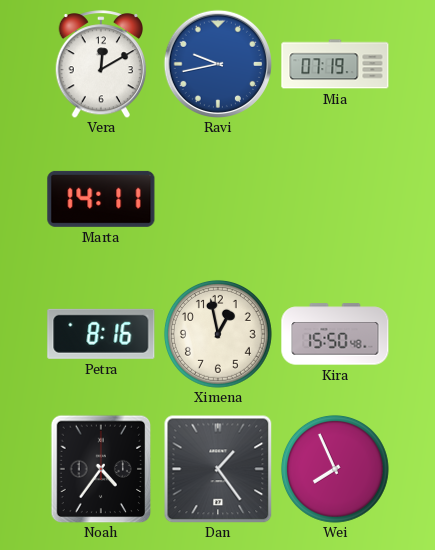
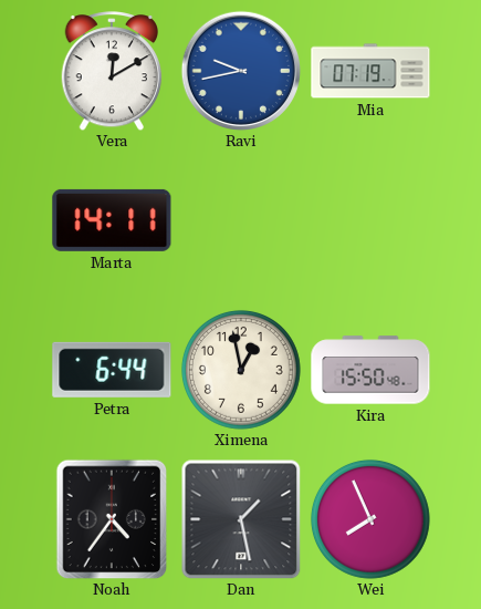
Petra: 8:16 -> 6:44 (112, 370)
Dan: 1:24 -> 1:28 (241, 519)
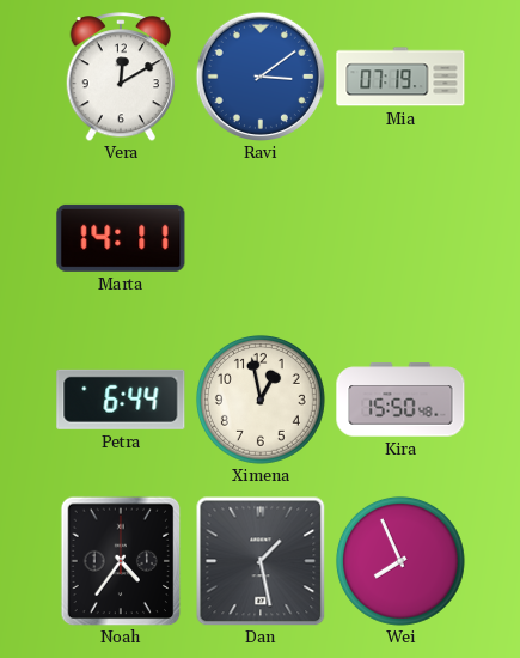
Ravi: 9:43 -> 3:09 (259, 75)
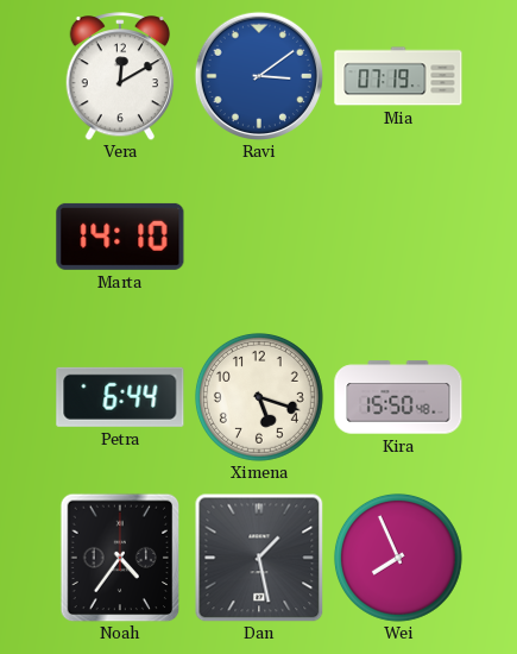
Marta: 14:11 -> 14:10 (120, 237)
Ximena: 12:58 -> 5:18 (259, 397)
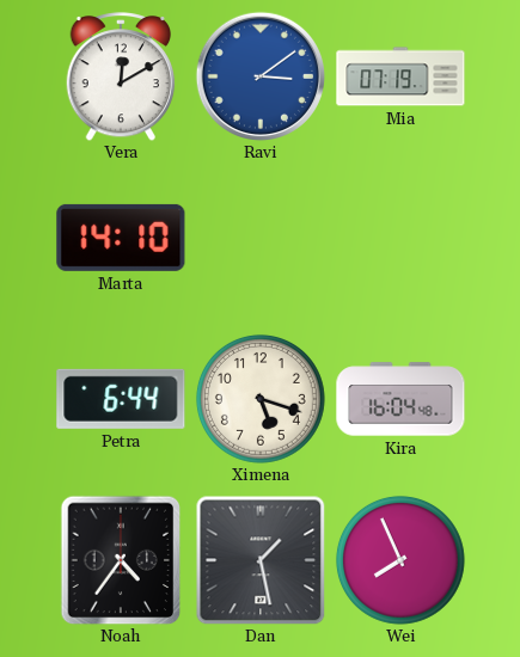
Kira: 15:50 -> 16:04 (400, 399)
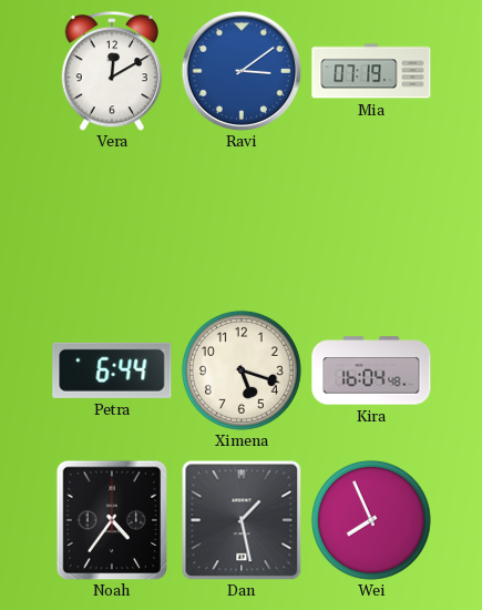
Marta: 14:10 -> none (121, 238)
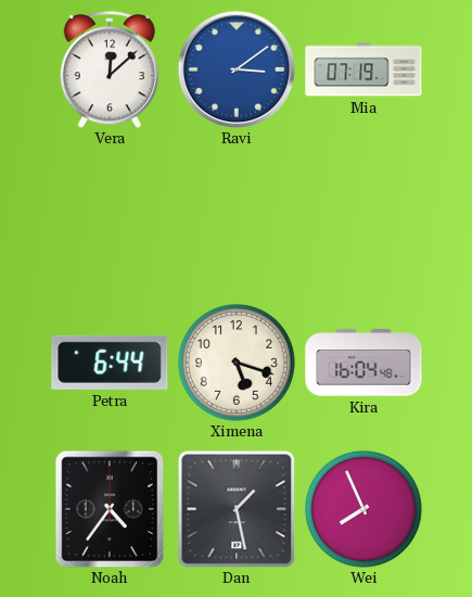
Vera: 12:10 -> 12:08 (110, 69)
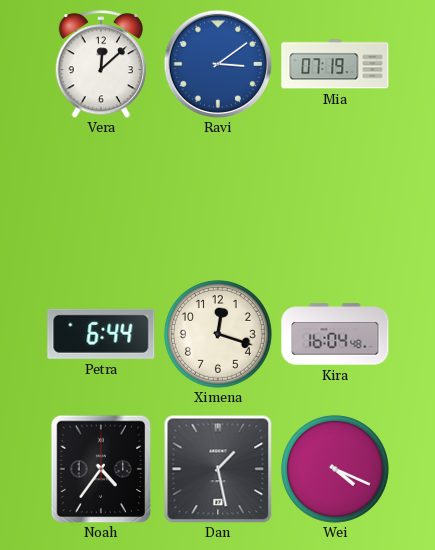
Ximena: 5:18 -> 12:18 (218, 334)
Wei: 7:56 -> 4:19 (335, 469)
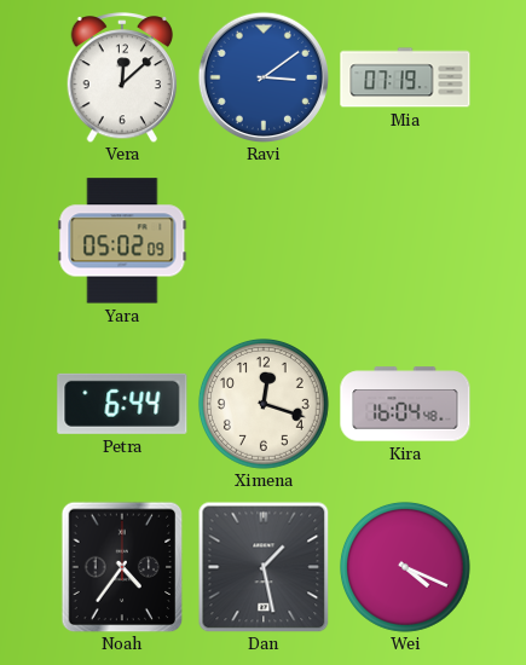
Yara: none -> 05:02 (122, 241)
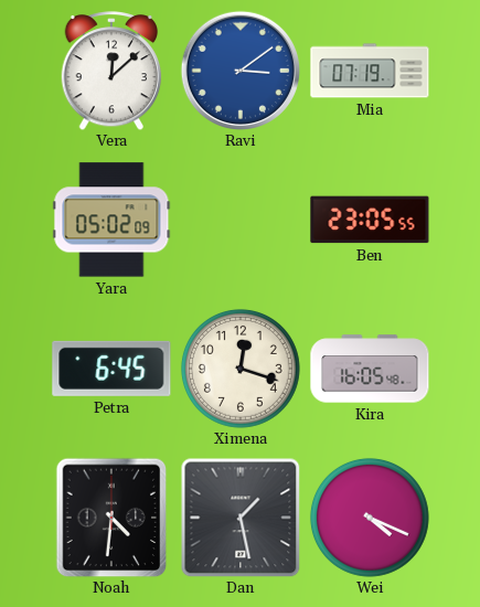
Ben: none -> 23:05 (370, 220)
Petra: 6:44 -> 6:45 (111, 369)
Kira: 16:04 -> 16:05 (370, 369)
Noah: 4:36 -> 4:31 (111, 518)
